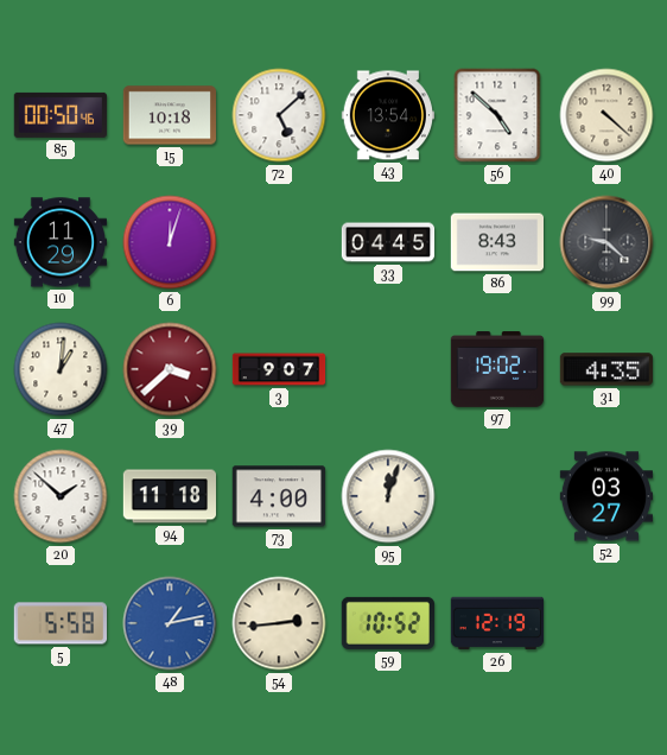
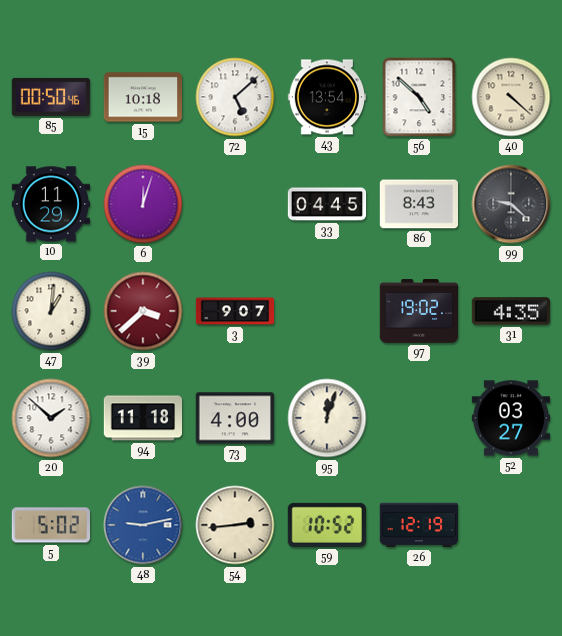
5: 5:58 -> 5:02 (50, 525)
48: 1:13 -> 9:13 (143, 525)
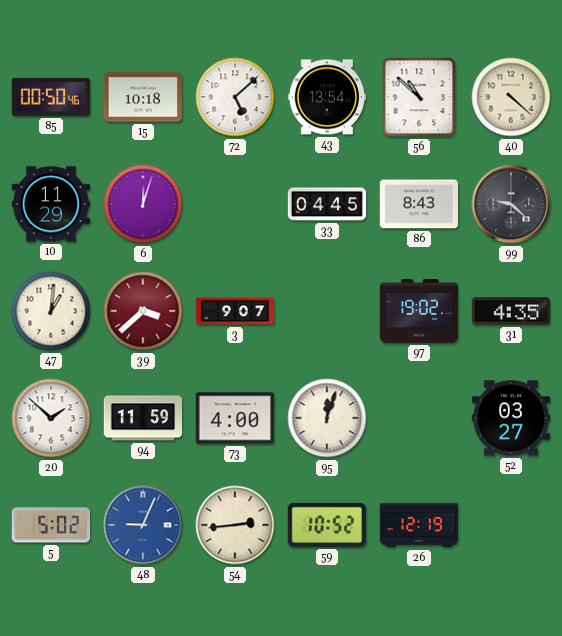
56: 4:52 -> 10:52 (419, 97)
94: 11:18 -> 11:59 (142, 418)
48: 9:13 -> 9:04 (143, 525)
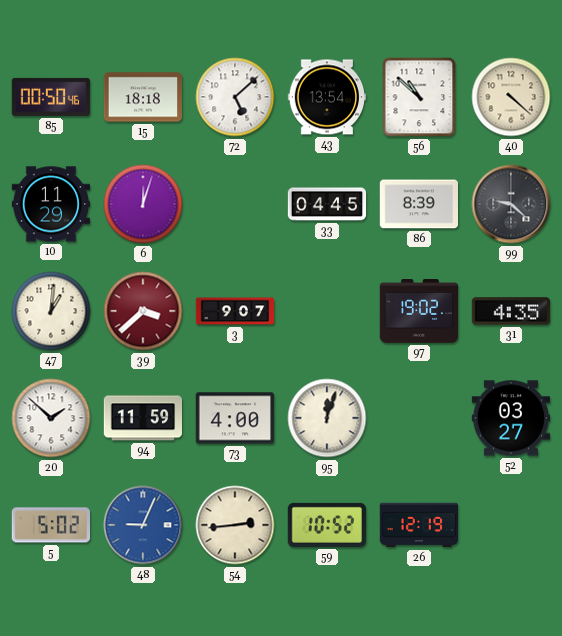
15: 10:18 -> 18:18 (142, 97)
86: 8:43 -> 8:39 (418, 204)
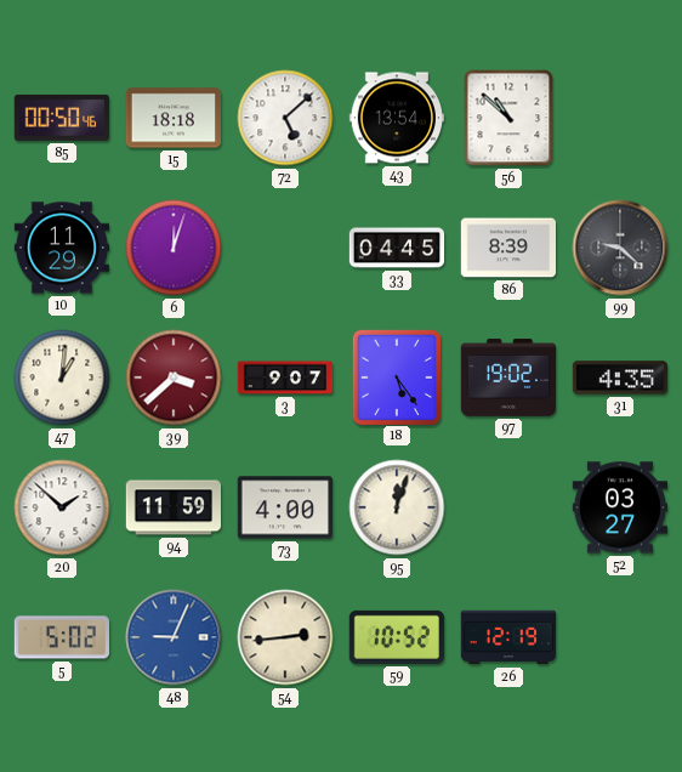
40: 4:22 -> none (511, 97)
18: none -> 5:24 (396, 376)
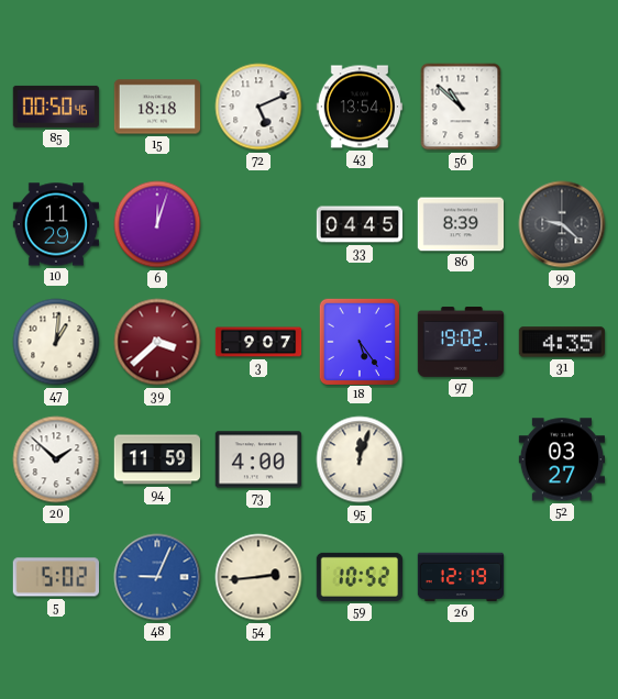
72: 5:08 -> 5:11 (258, 107)
